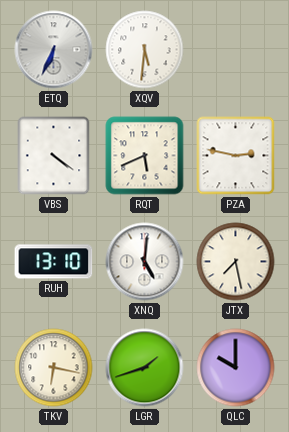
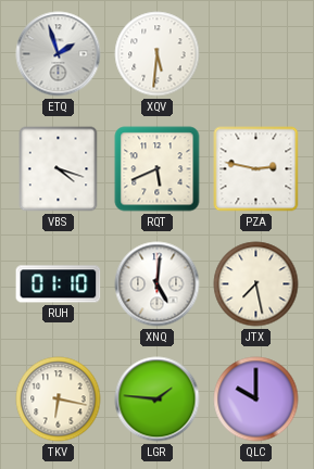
ETQ: 6:34 -> 1:57 (59, 54)
VBS: 4:21 -> 4:18 (59, 169)
RUH: 13:10 -> 01:10 (59, 284)
LGR: 1:42 -> 1:46 (158, 400)
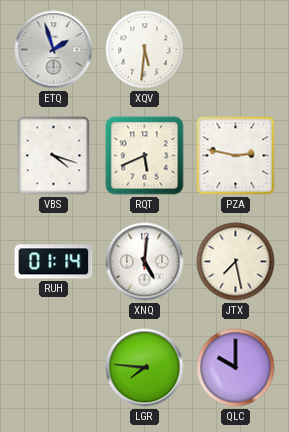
RUH: 01:10 -> 01:14 (54, 262)
TKV: 6:17 -> none (59, 400)
LGR: 1:46 -> 7:46 (145, 368)
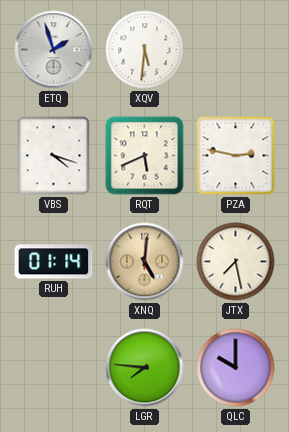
XNQ dial: white -> champagne (145, 262)
